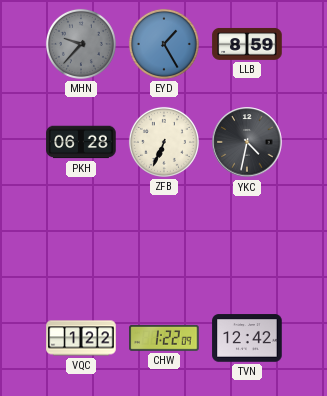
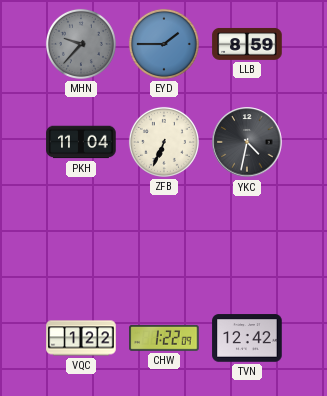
EYD: 1:25 -> 1:45 (164, 44)
PKH: 06:28 -> 11:04 (81, 142)
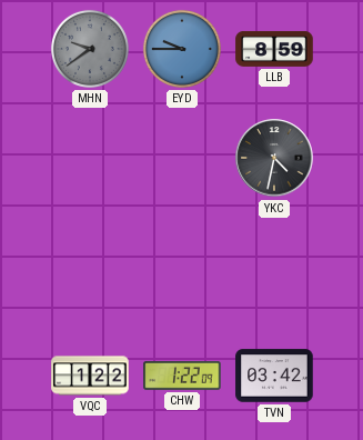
MHN: 9:37 -> 9:39 (90, 49)
EYD: 1:45 -> 9:45 (182, 49)
PKH: 11:04 -> none (81, 142)
ZFB: 6:34 -> none (164, 142)
TVN: 12:42 -> 03:42 (274, 376)
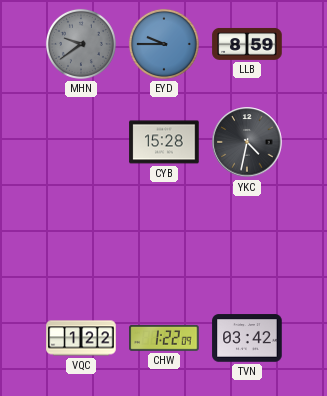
CYB: none -> 15:28 (164, 142)
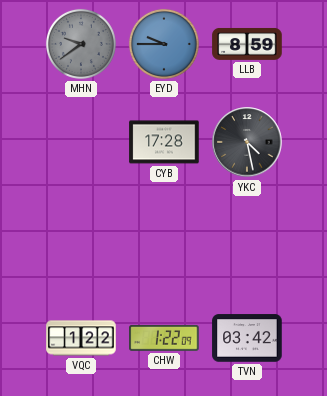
CYB: 15:28 -> 17:28 (164, 142)
YKC: 4:32 -> 4:28 (247, 142)
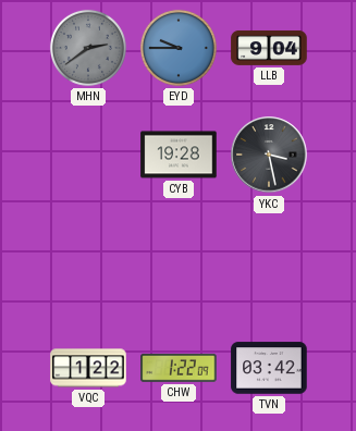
MHN: 9:39 -> 2:39 (88, 48)
LLB: 8:59 -> 9:04 (269, 48)
CYB: 17:28 -> 19:28 (179, 155)
YKC: 4:28 -> 3:28 (269, 155)
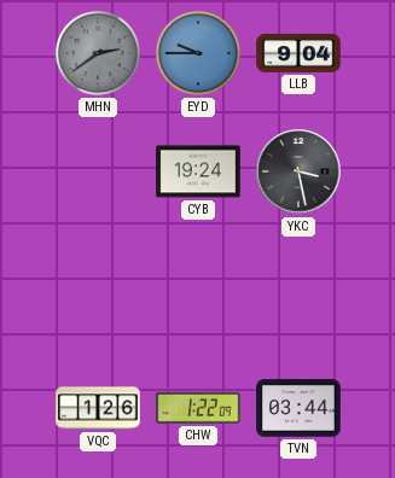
CYB: 19:28 -> 19:24 (198, 171)
VQC: 1:22 -> 1:26 (98, 408)
TVN: 03:42 -> 03:44 (298, 408)
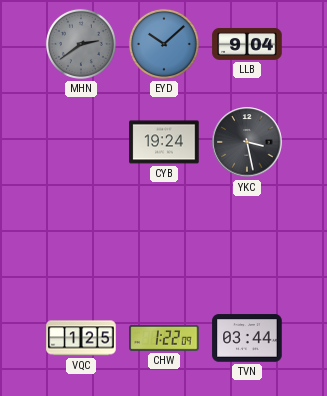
EYD: 9:45 -> 10:08 (164, 44)
VQC: 1:26 -> 1:25 (81, 338)
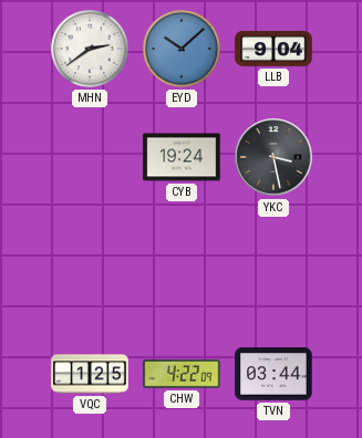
MHN dial: grey -> white (90, 49)
CHW: 1:22 -> 4:22 (182, 374)
